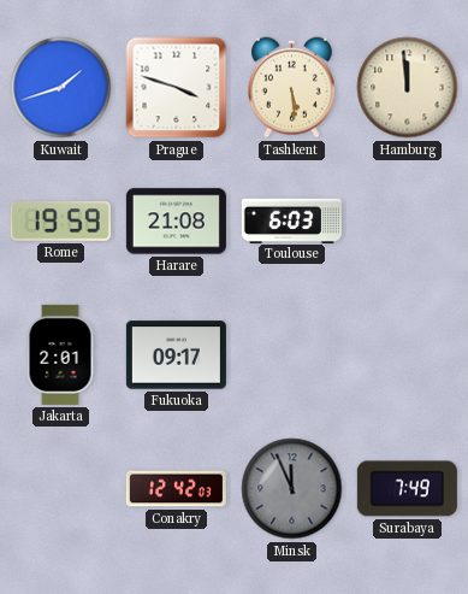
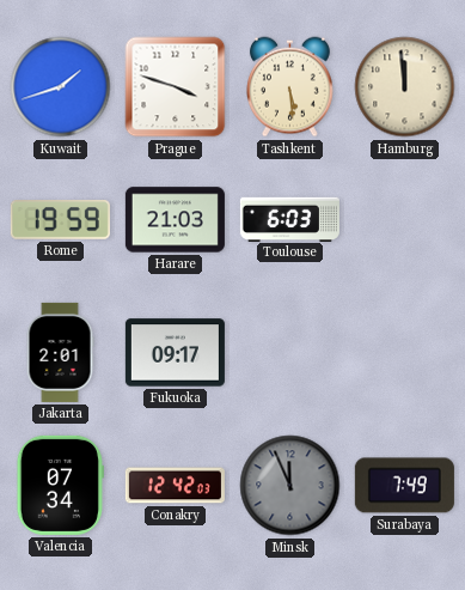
Harare: 21:08 -> 21:03 (175, 220)
Valencia: none -> 07:34 (60, 485)
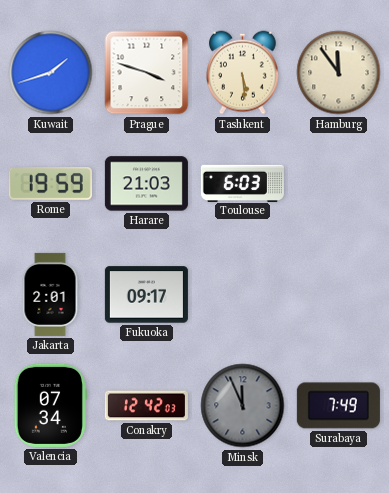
Hamburg: 11:59 -> 11:54 (339, 73)
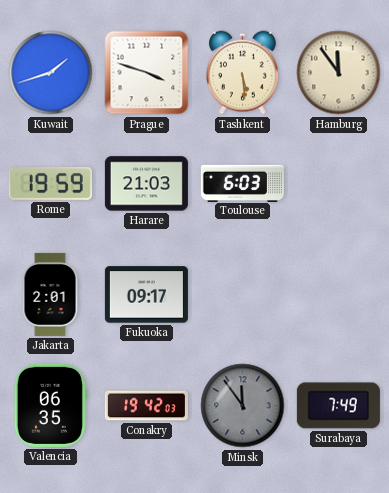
Valencia: 07:34 -> 06:35 (50, 405)
Conakry: 12:42 -> 19:42 (146, 406)
Minsk: 11:56 -> 11:54 (243, 406)
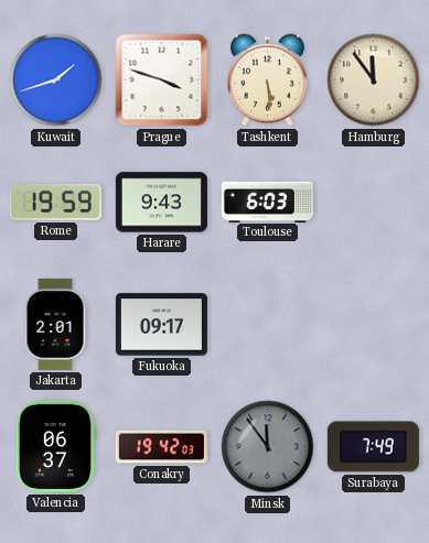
Harare: 21:03 -> 9:43 (161, 203)
Valencia: 06:35 -> 06:37 (55, 446)
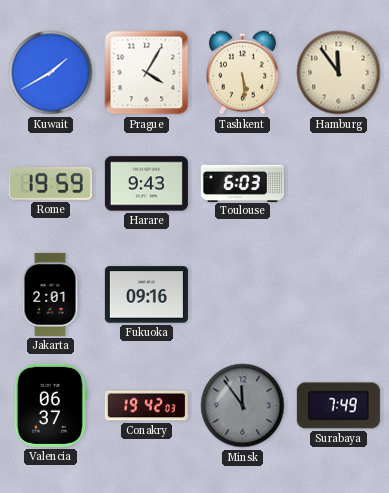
Kuwait: 1:42 -> 1:40 (51, 73)
Prague: 3:48 -> 4:05 (147, 73)
Fukuoka: 09:17 -> 09:16 (146, 295)
